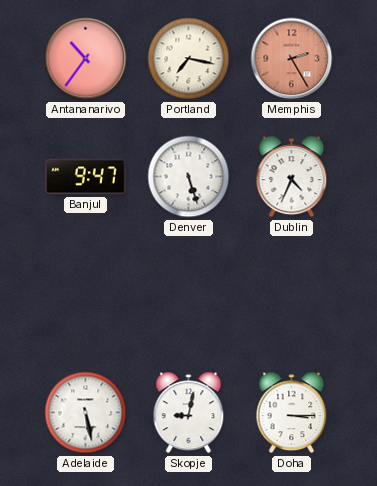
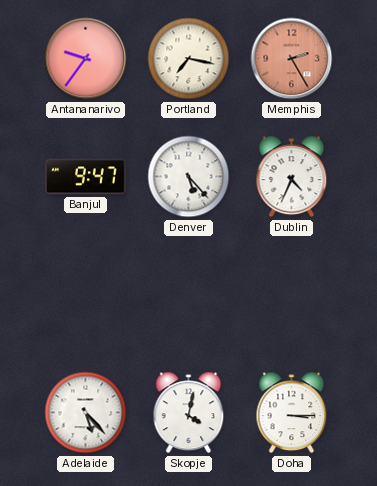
Antananarivo: 10:36 -> 9:36 (86, 59)
Denver: 5:27 -> 5:23 (189, 177)
Adelaide: 5:28 -> 5:23 (86, 413)
Skopje: 9:02 -> 4:02 (189, 413)
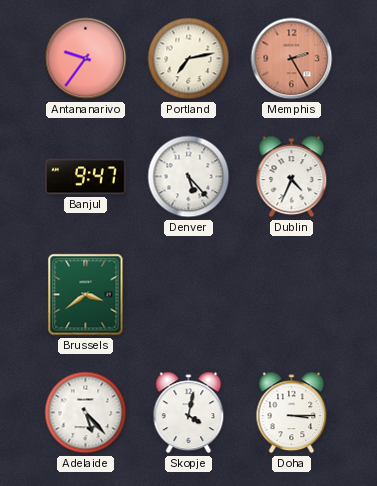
Portland: 7:17 -> 7:13 (189, 59)
Brussels: none -> 3:39 (86, 295)
